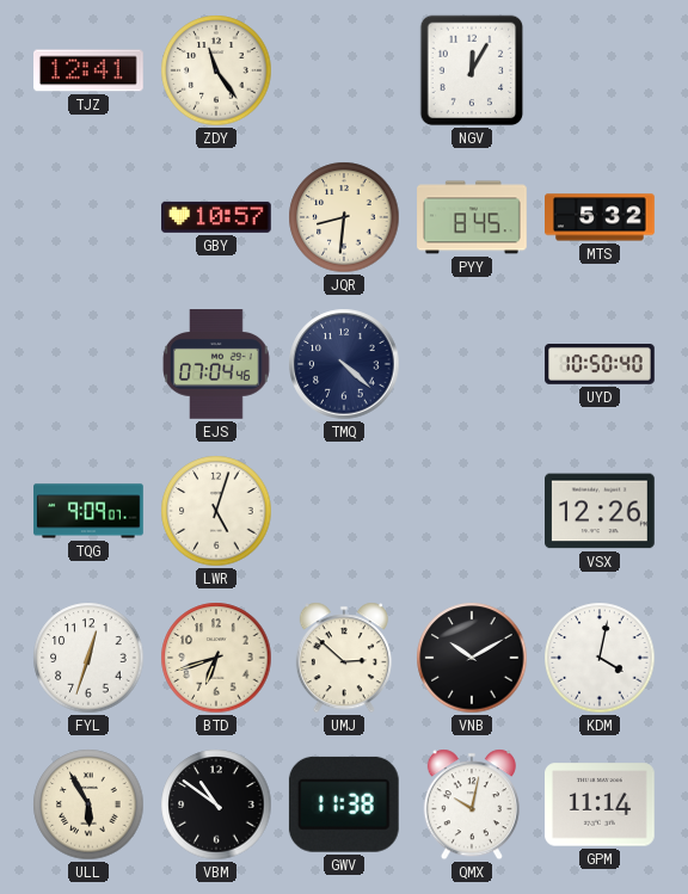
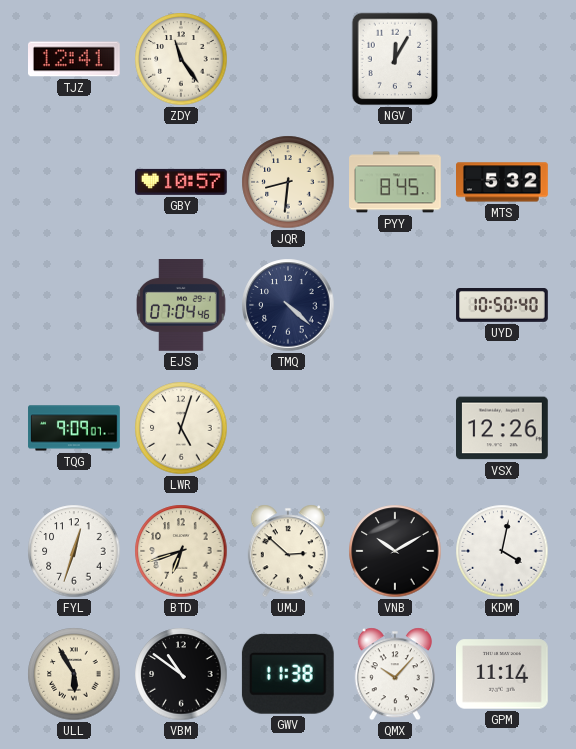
QMX: 10:02 -> 10:07 (395, 674)
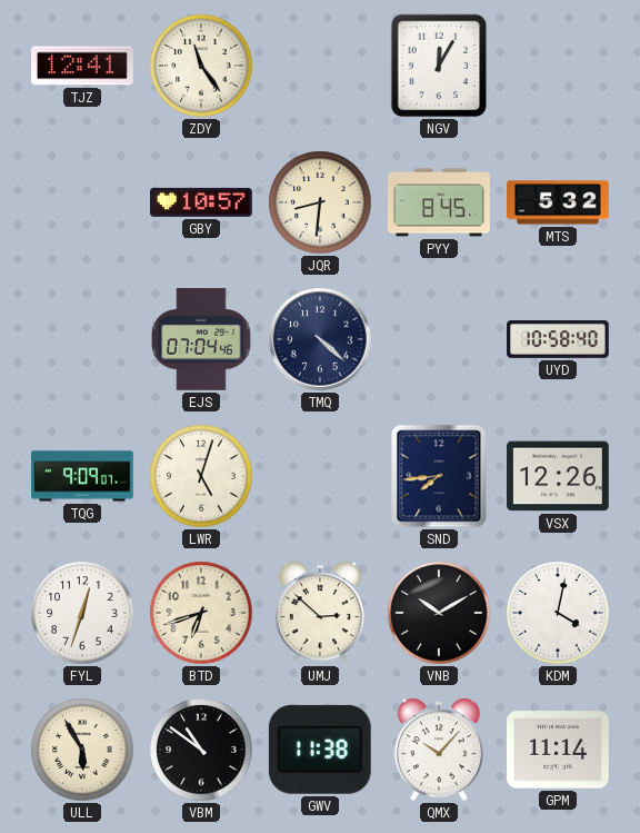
UYD: 10:50 -> 10:58 (558, 340)
SND: none -> 7:44 (439, 476)
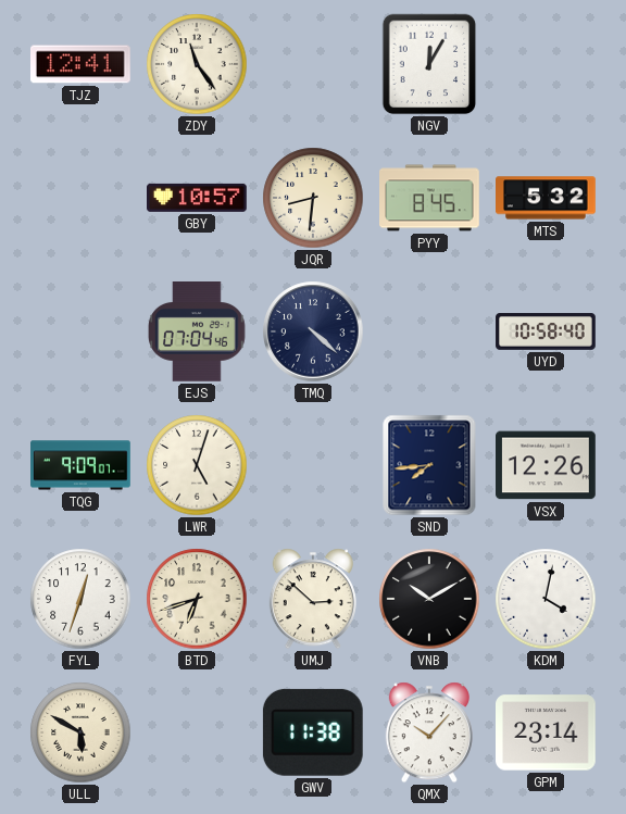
ULL: 5:55 -> 5:50 (80, 732)
VBM: 10:51 -> none (201, 750)
GPM: 11:14 -> 23:14 (547, 732)
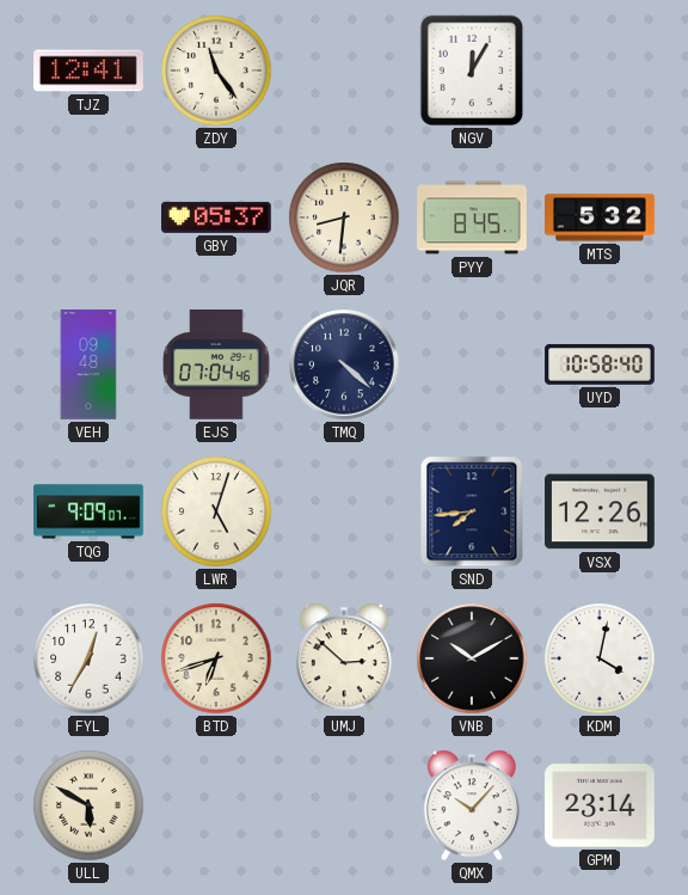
GBY: 10:57 -> 05:37 (217, 217)
VEH: none -> 09:48 (88, 364)
FYL: 12:33 -> 12:35 (88, 658)
GWV: 11:38 -> none (313, 732)
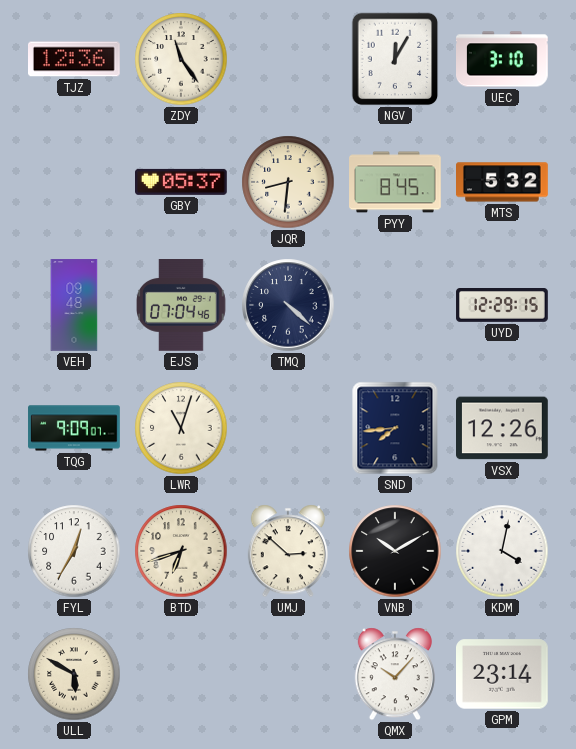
TJZ: 12:41 -> 12:36 (75, 59)
UEC: none -> 3:10 (503, 59)
UYD: 10:58 -> 12:29 (502, 306)
LWR: 5:03 -> 11:03 (181, 428)
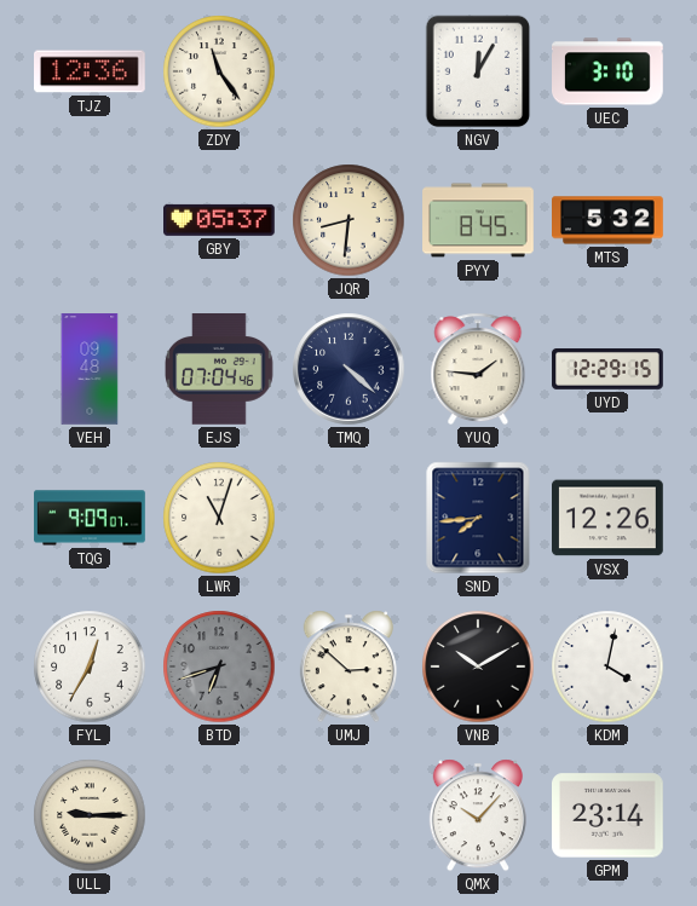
YUQ: none -> 1:46 (478, 369)
BTD dial: cream -> grey (219, 666)
ULL: 5:50 -> 9:15 (90, 815)
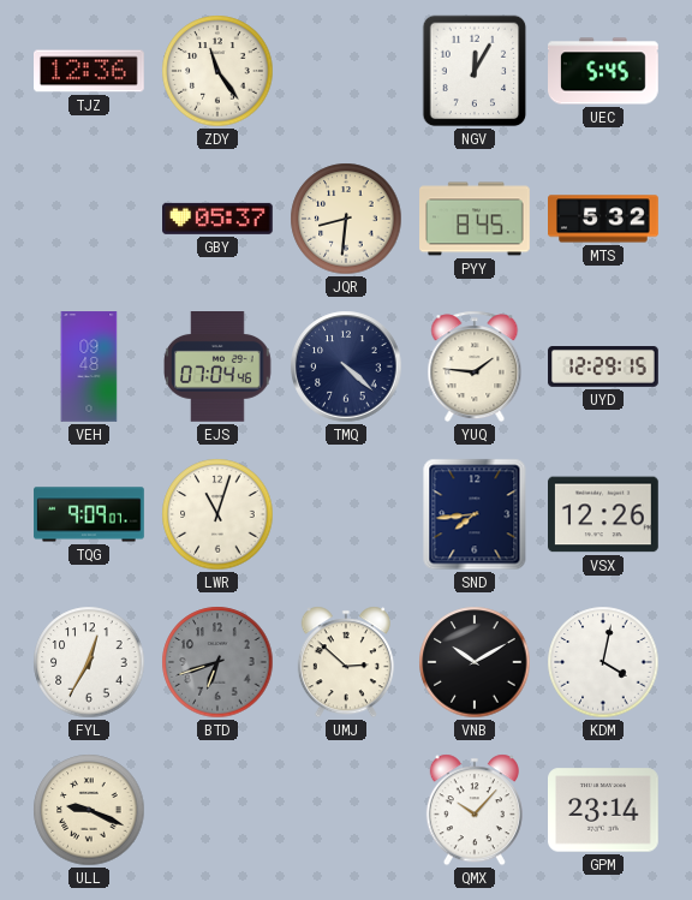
UEC: 3:10 -> 5:45 (604, 71)
ULL: 9:15 -> 9:19 (89, 810)
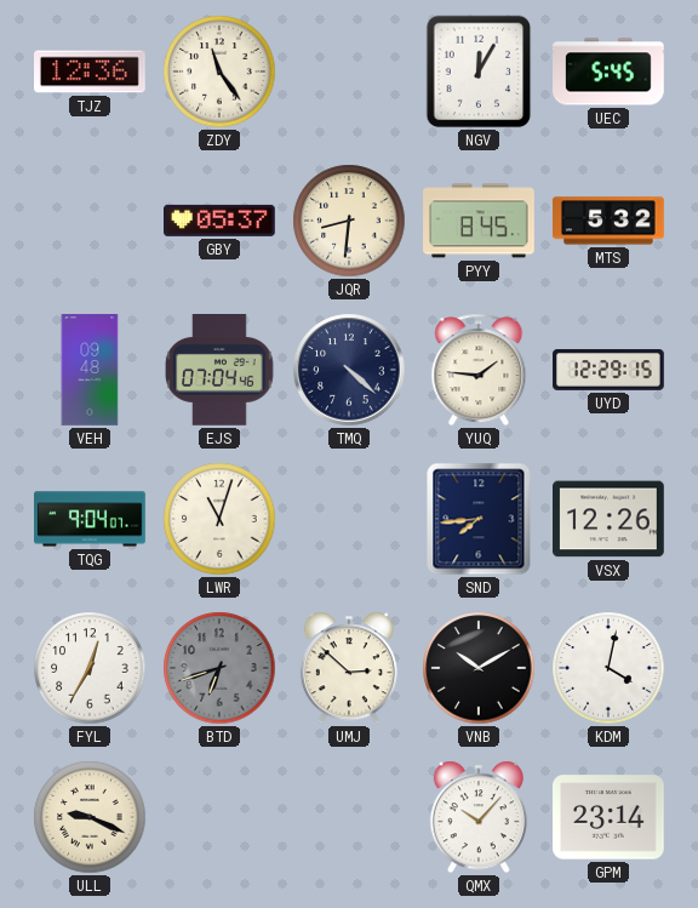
TQG: 9:09 -> 9:04 (90, 519)
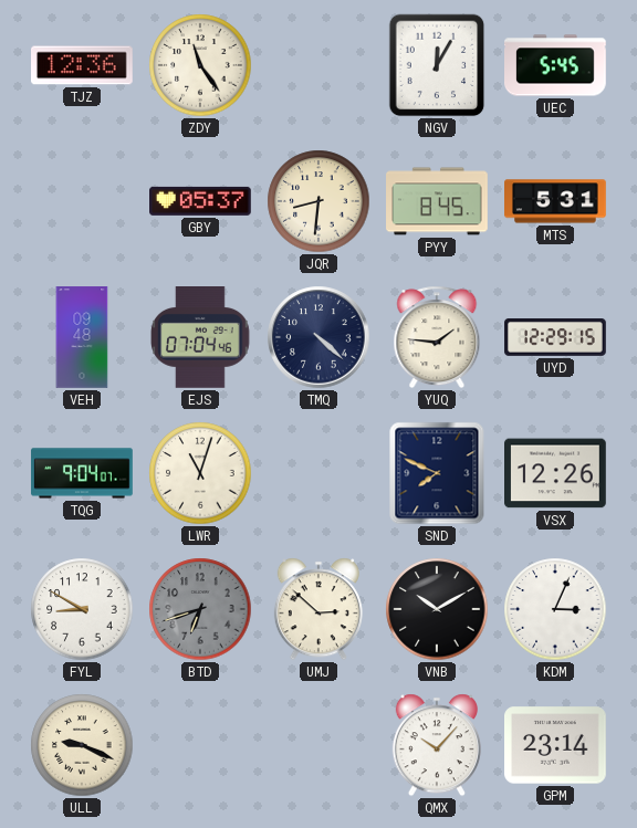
MTS: 5:32 -> 5:31 (556, 201)
SND: 7:44 -> 7:49 (437, 473)
FYL: 12:35 -> 8:50 (82, 609)
KDM: 4:02 -> 3:04 (555, 609)
